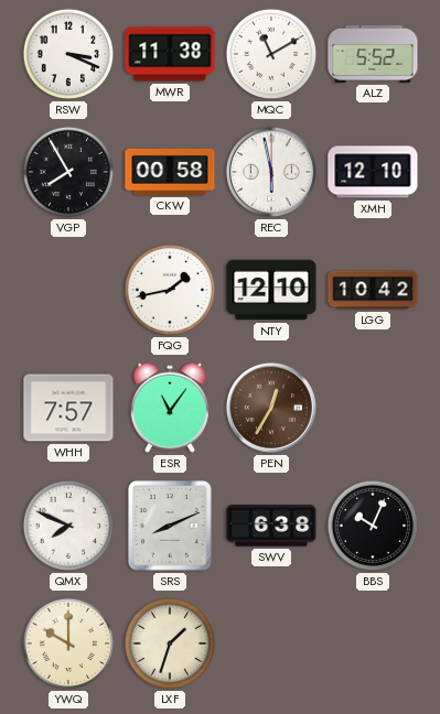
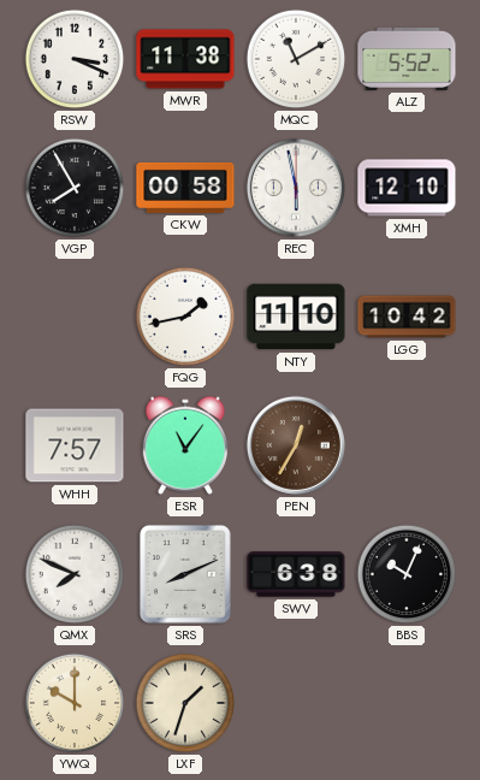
NTY: 12:10 -> 11:10 (296, 317)
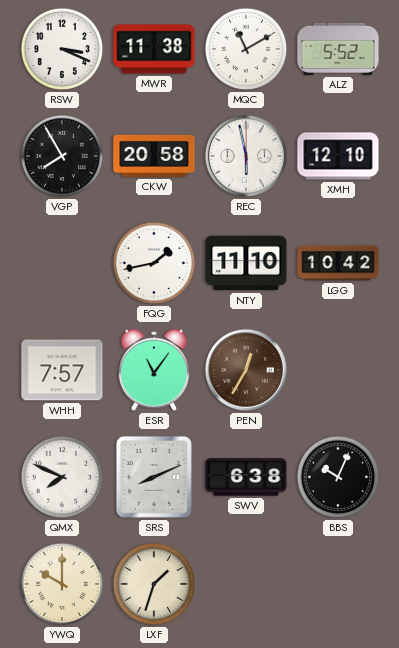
CKW: 00:58 -> 20:58 (154, 156)
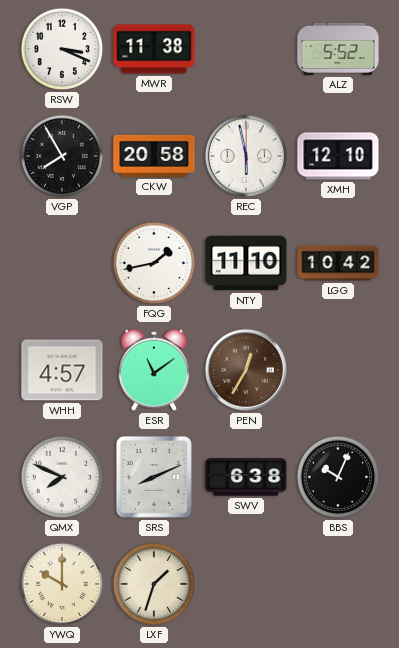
MQC: 11:10 -> none (246, 49)
WHH: 7:57 -> 4:57 (62, 370)
ESR: 11:06 -> 11:09 (153, 370)
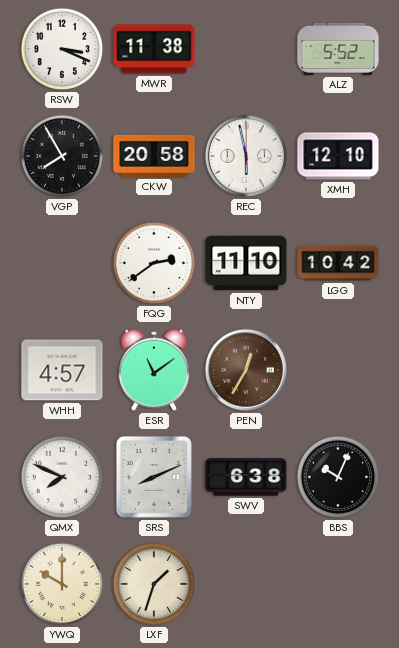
FQG: 1:43 -> 2:39 (154, 263)
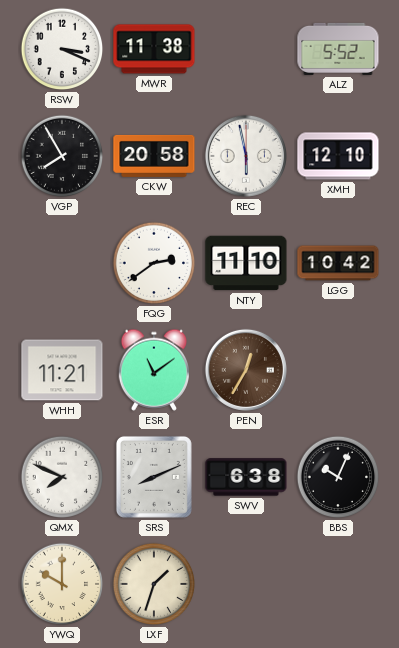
WHH: 4:57 -> 11:21 (62, 370)
